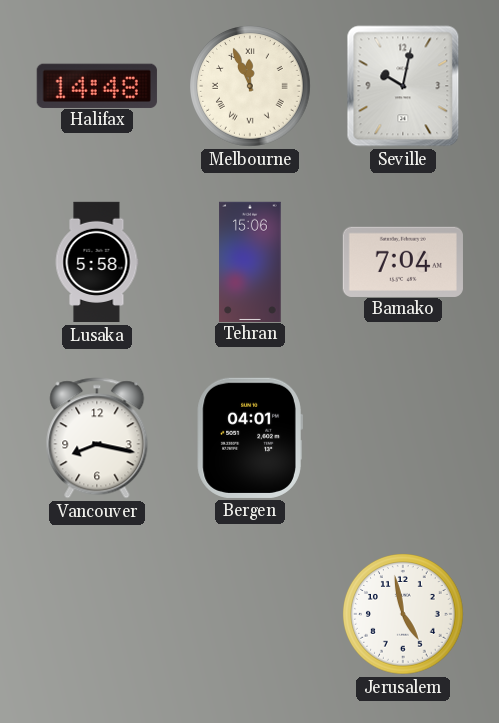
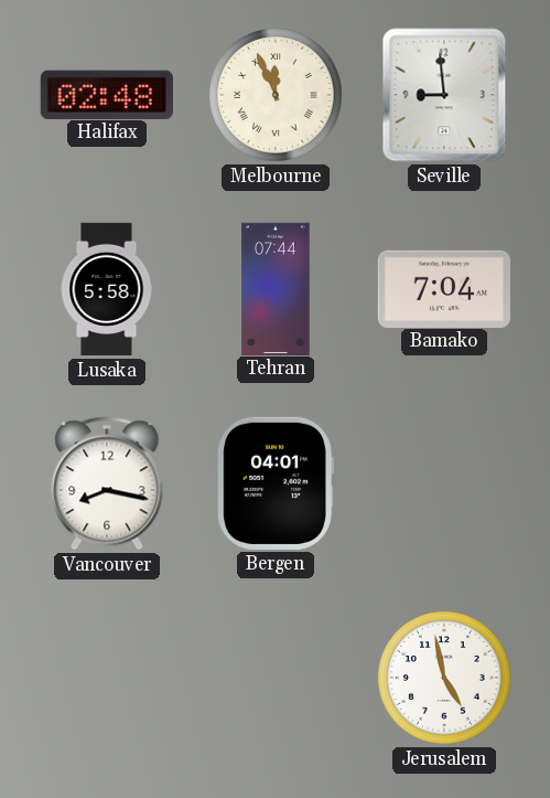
Halifax: 14:48 -> 02:48 (107, 94)
Seville: 10:02 -> 8:59 (444, 95)
Tehran: 15:06 -> 07:44 (276, 288)
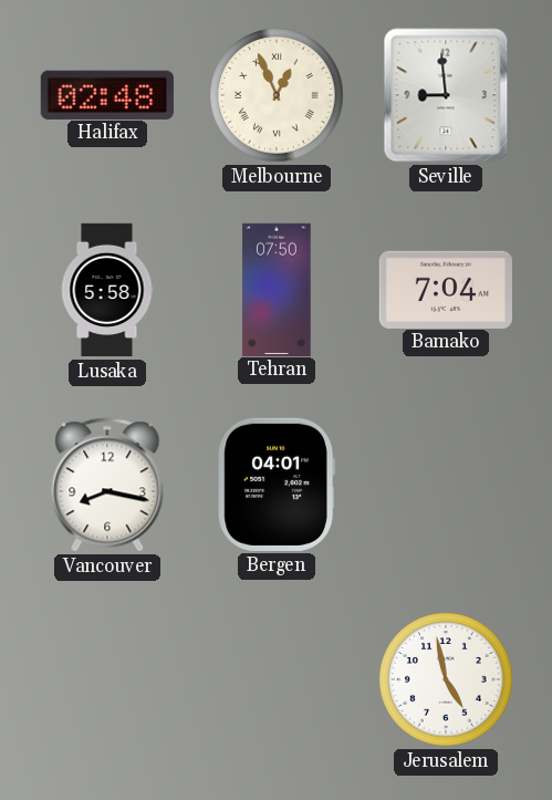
Melbourne: 11:56 -> 12:56 (277, 95)
Tehran: 07:44 -> 07:50 (277, 289)
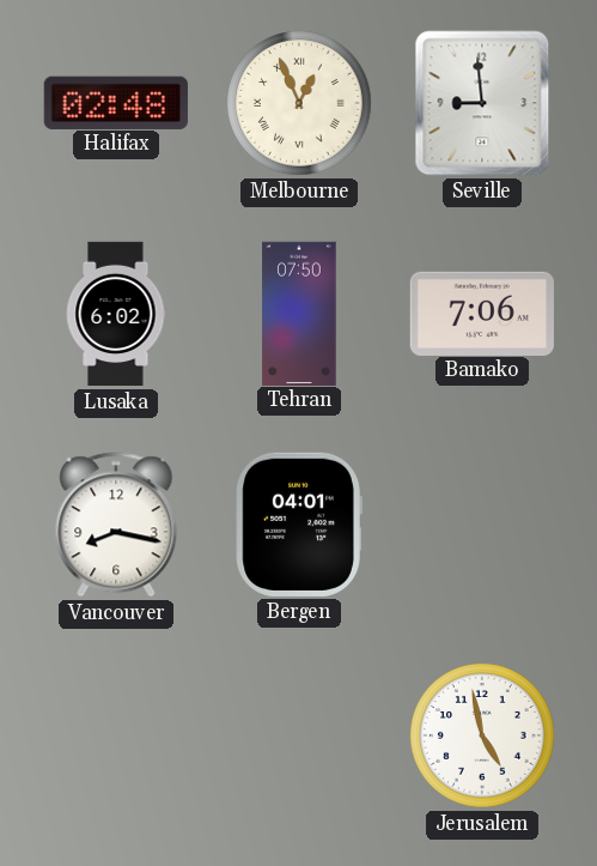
Lusaka: 5:58 -> 6:02 (116, 314)
Bamako: 7:04 -> 7:06 (482, 313)
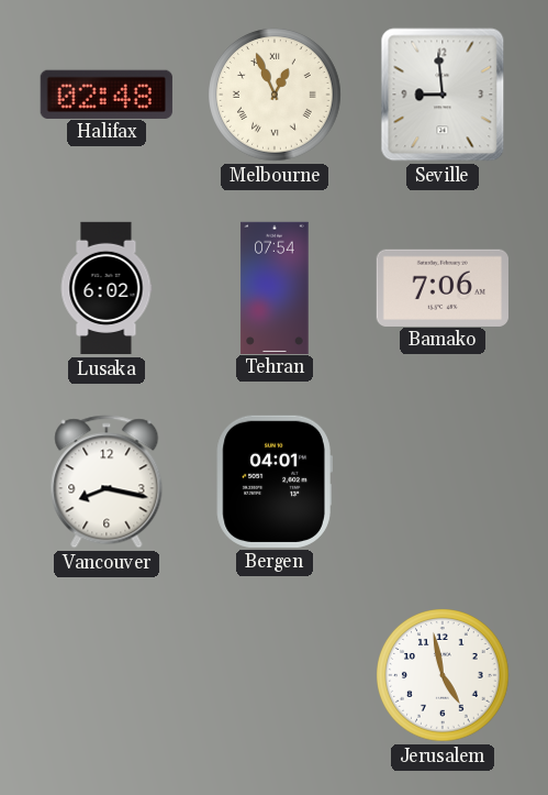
Tehran: 07:50 -> 07:54 (275, 287)
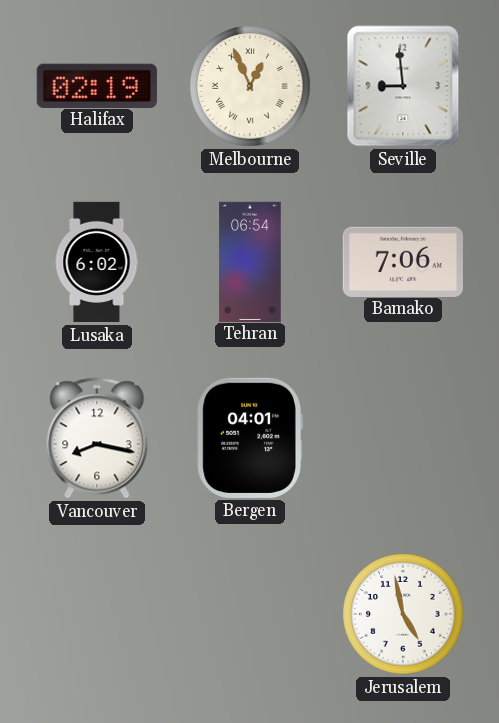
Halifax: 02:48 -> 02:19 (97, 85)
Tehran: 07:54 -> 06:54 (250, 261)
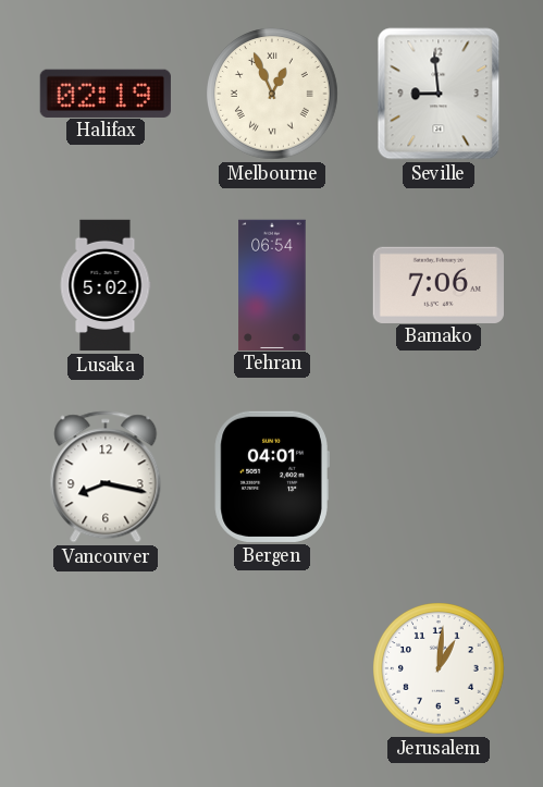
Lusaka: 6:02 -> 5:02 (106, 285)
Jerusalem: 4:58 -> 1:01 (439, 668)
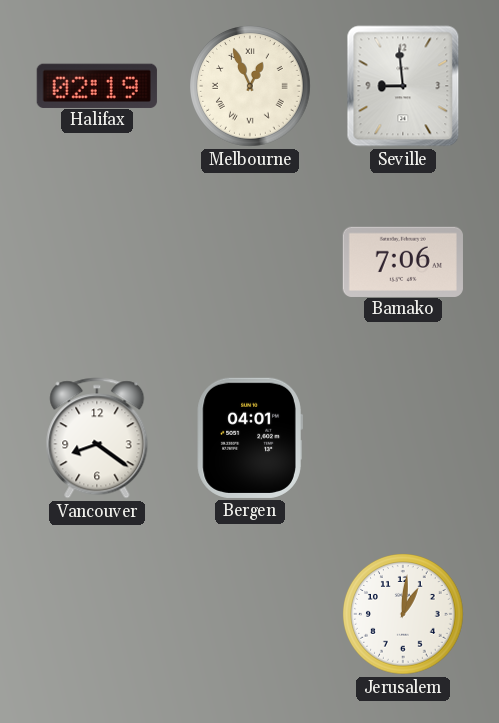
Lusaka: 5:02 -> none (106, 285)
Tehran: 06:54 -> none (272, 284)
Vancouver: 8:17 -> 8:21 (97, 438)
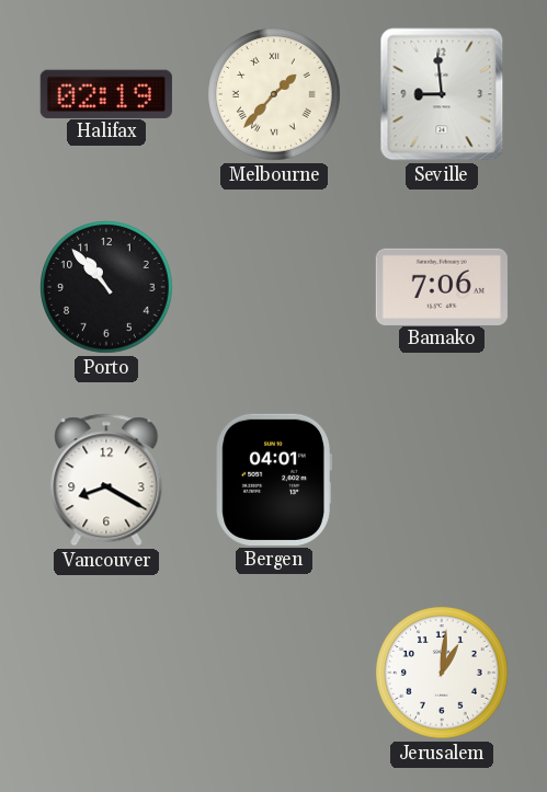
Melbourne: 12:56 -> 1:37 (274, 94)
Porto: none -> 10:53 (106, 287)
Vancouver: 8:21 -> 8:20 (106, 480)
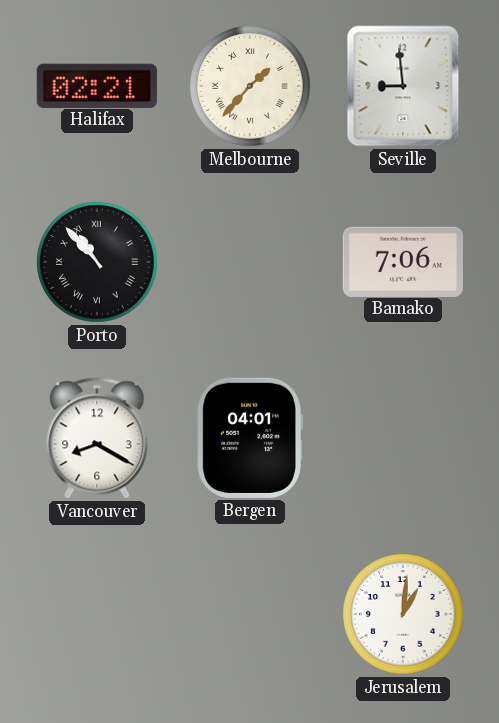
Halifax: 02:19 -> 02:21 (97, 85)
Porto numerals: Arabic -> Roman (97, 262)
